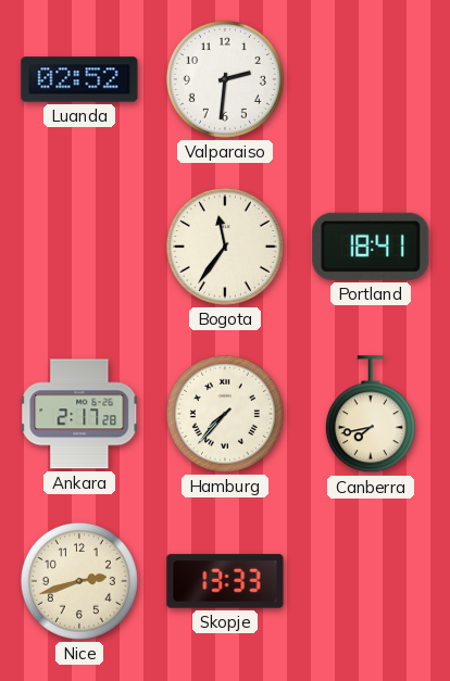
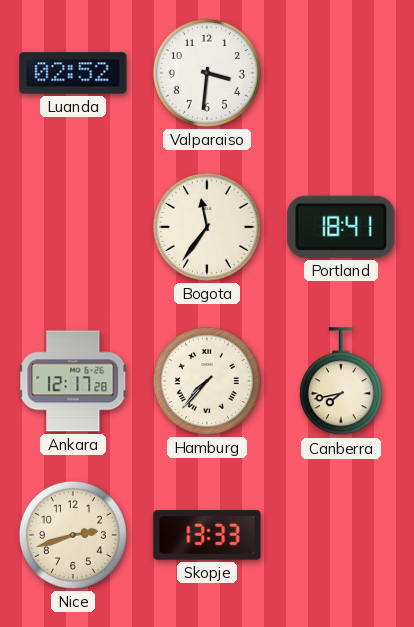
Valparaiso: 2:31 -> 3:31 (207, 73)
Ankara: 2:17 -> 12:17 (74, 381)
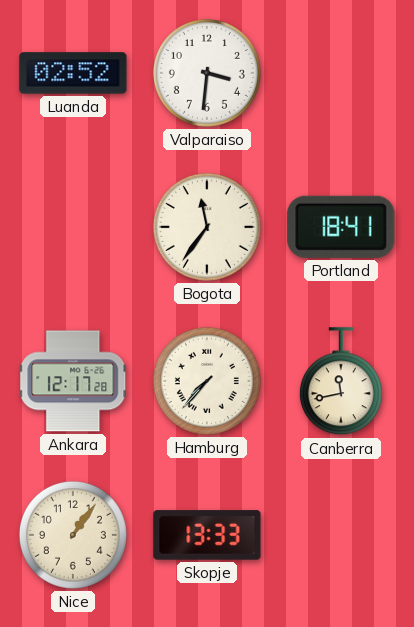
Canberra: 7:43 -> 11:43 (341, 382)
Nice: 2:42 -> 1:06 (73, 535)
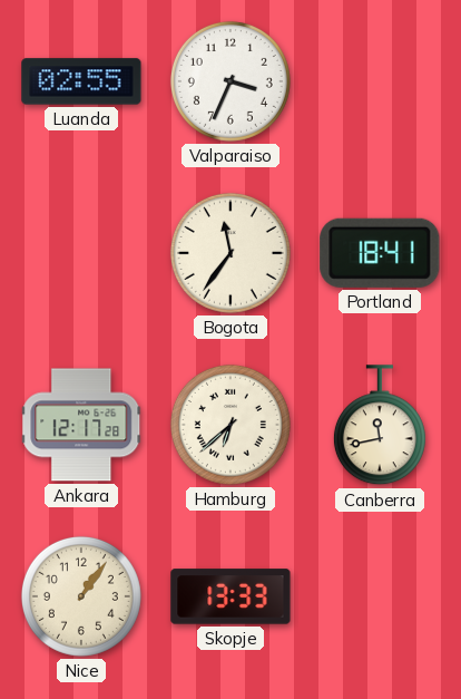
Luanda: 02:52 -> 02:55 (81, 81)
Valparaiso: 3:31 -> 3:34 (230, 81)
Hamburg: 7:37 -> 6:38 (230, 425)
